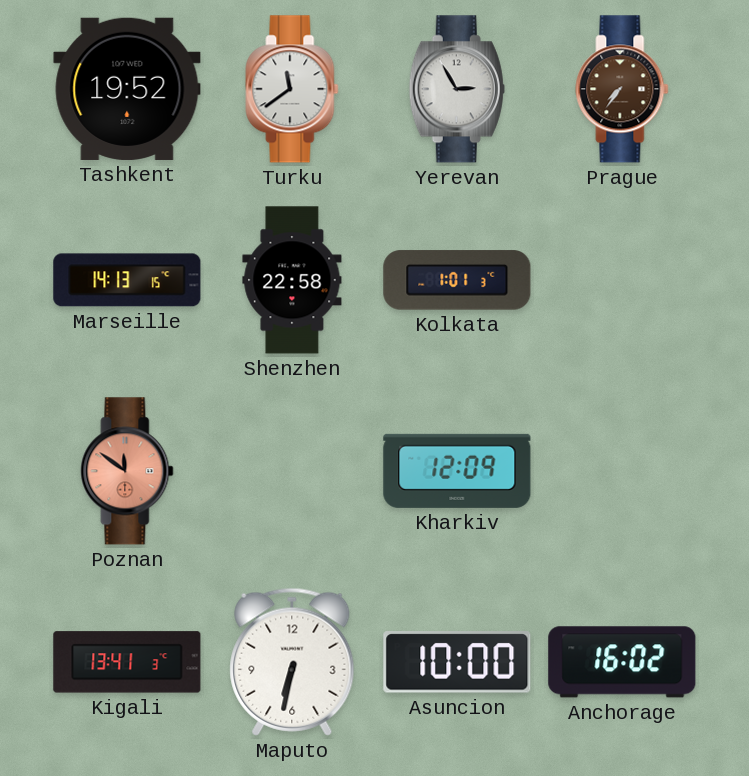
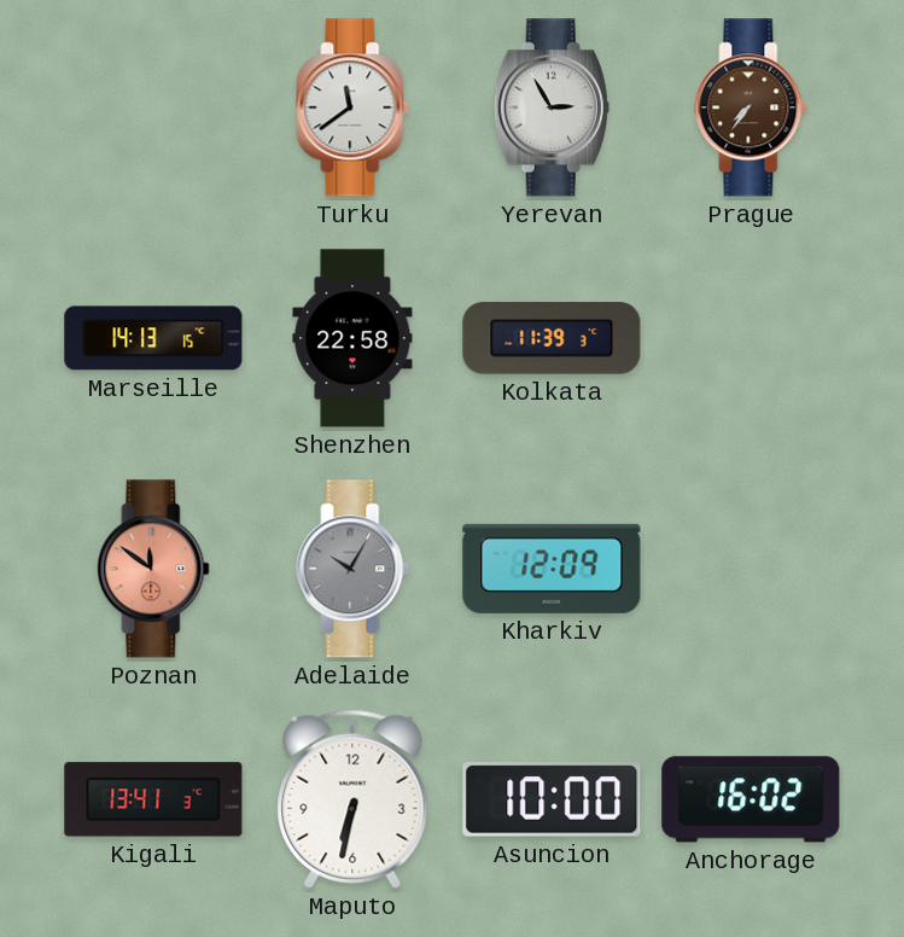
Tashkent: 19:52 -> none (127, 89)
Kolkata: 1:01 -> 11:39 (552, 338)
Adelaide: none -> 10:05 (352, 569)
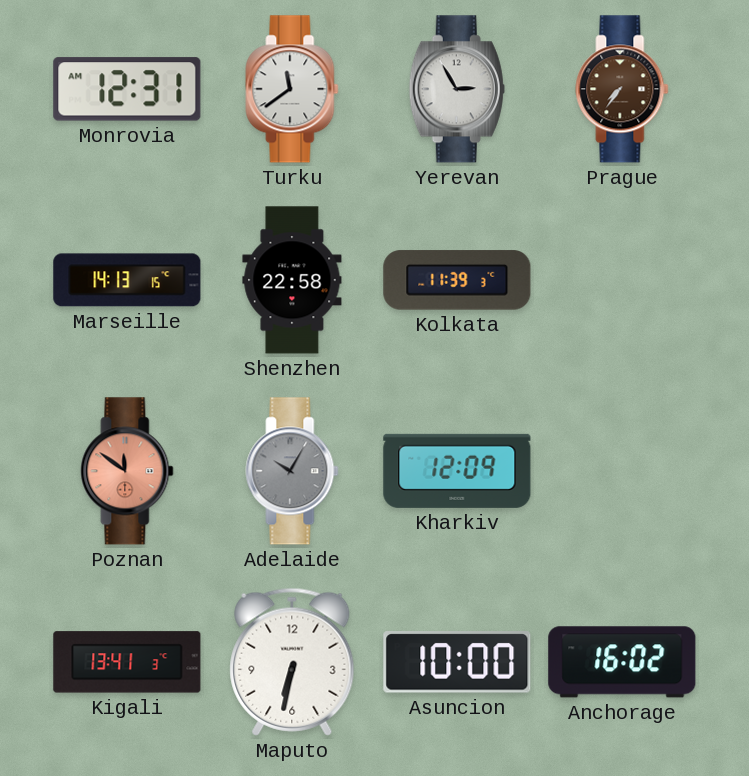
Monrovia: none -> 12:31 (127, 89)
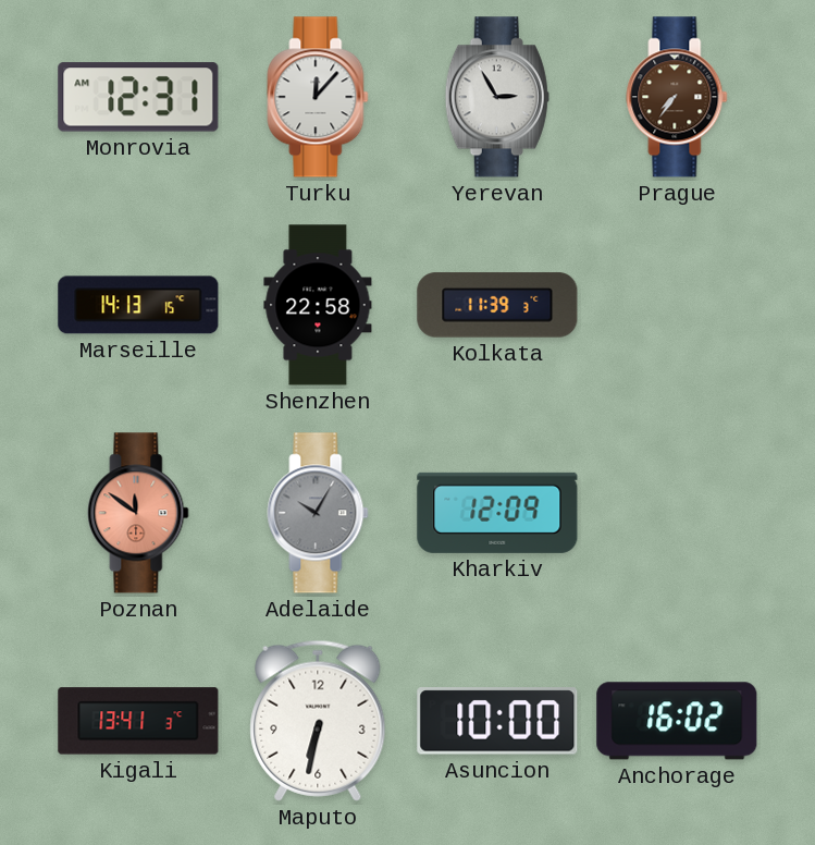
Turku: 11:39 -> 12:07 (318, 97)
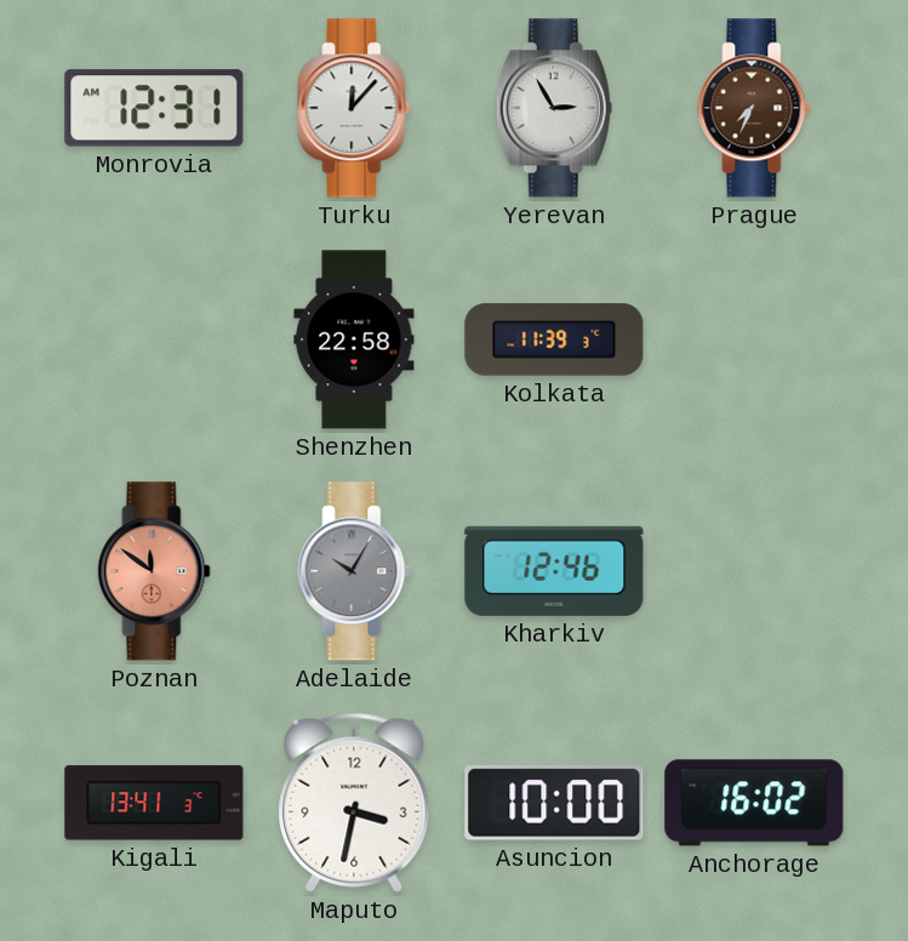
Prague: 7:36 -> 7:34 (754, 108)
Marseille: 14:13 -> none (138, 305)
Kharkiv: 12:09 -> 12:46 (554, 571)
Maputo: 6:32 -> 3:32 (354, 803)
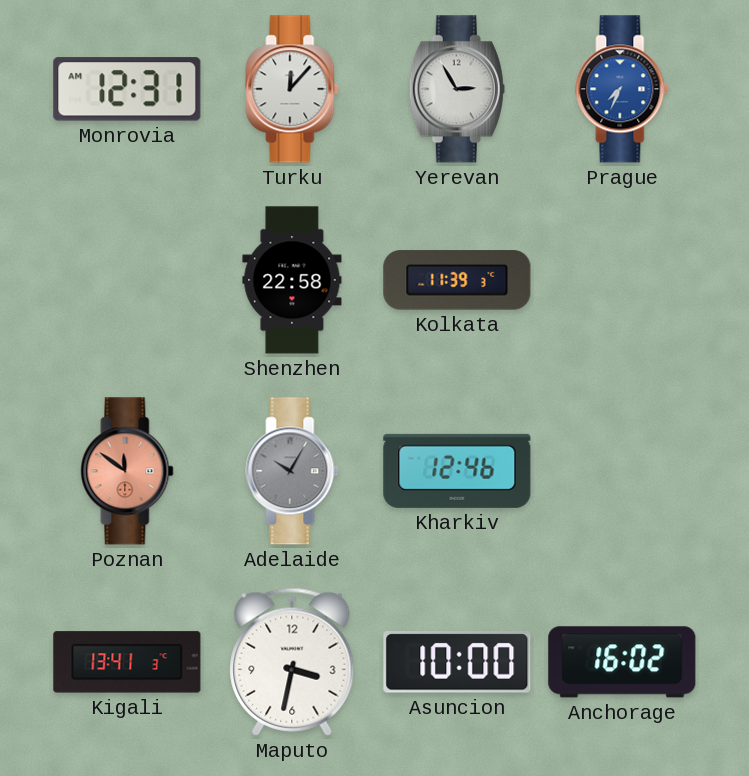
Prague dial: brown -> blue (622, 89)
